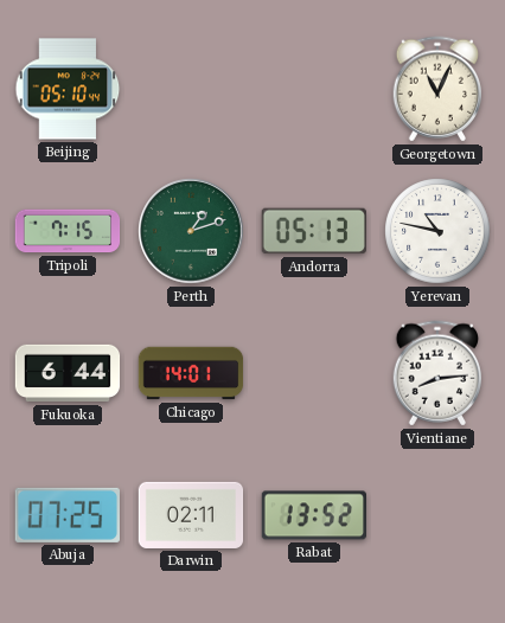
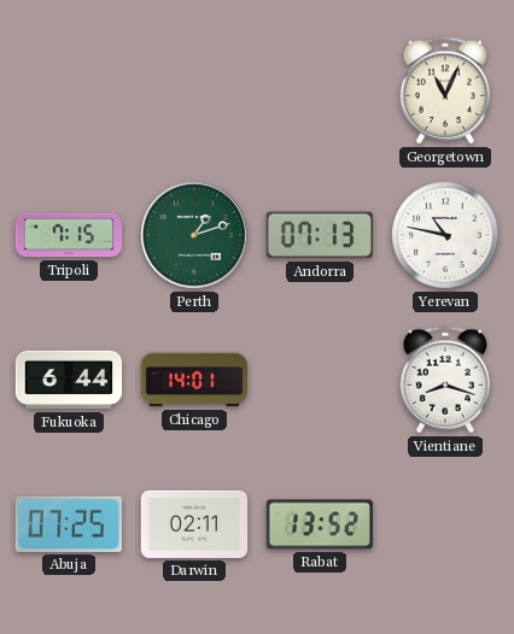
Beijing: 05:10 -> none (68, 89)
Andorra: 05:13 -> 07:13 (319, 235)
Vientiane: 8:14 -> 8:18 (445, 380)
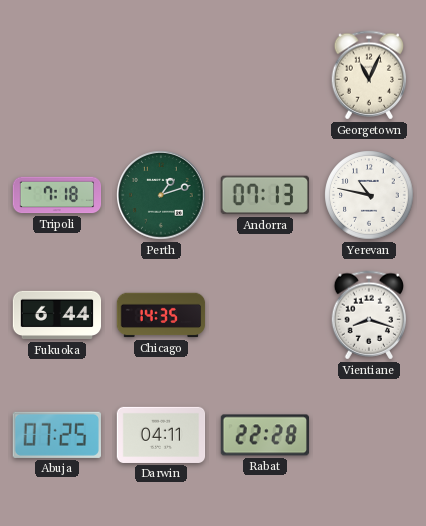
Tripoli: 7:15 -> 7:18 (57, 195)
Chicago: 14:01 -> 14:35 (161, 315)
Darwin: 02:11 -> 04:11 (161, 435)
Rabat: 13:52 -> 22:28 (264, 435)
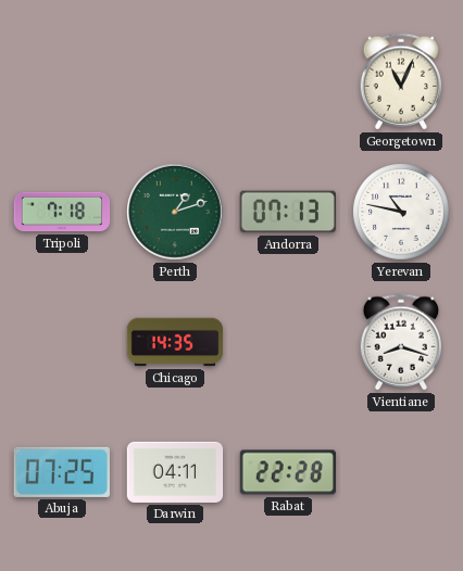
Fukuoka: 6:44 -> none (57, 315)
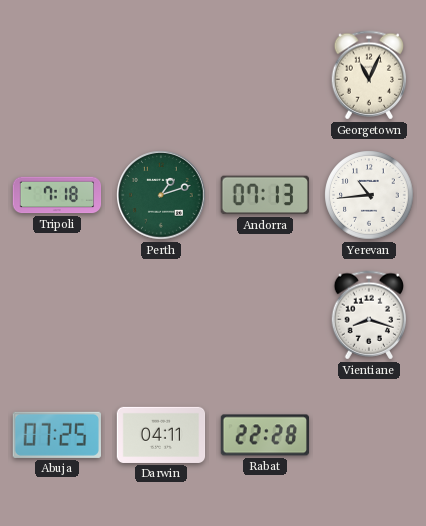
Yerevan: 10:47 -> 10:44 (369, 195)
Chicago: 14:35 -> none (175, 342)
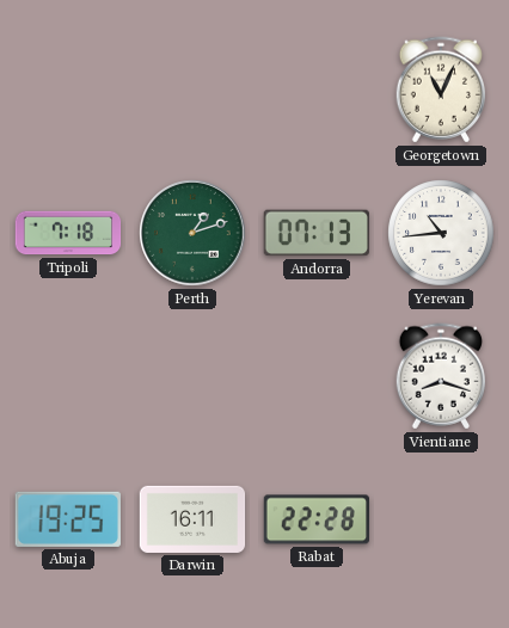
Abuja: 07:25 -> 19:25 (68, 519)
Darwin: 04:11 -> 16:11 (192, 519)
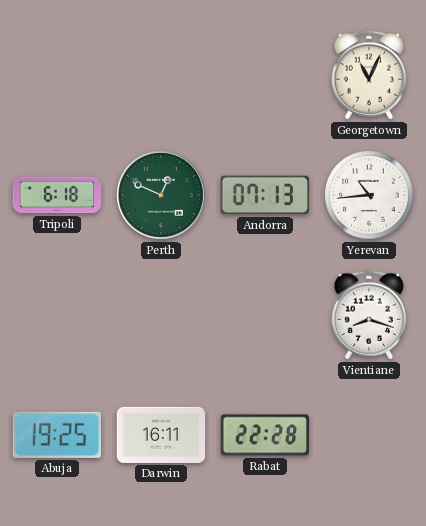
Tripoli: 7:18 -> 6:18 (57, 195)
Perth: 1:12 -> 12:49 (161, 195)
